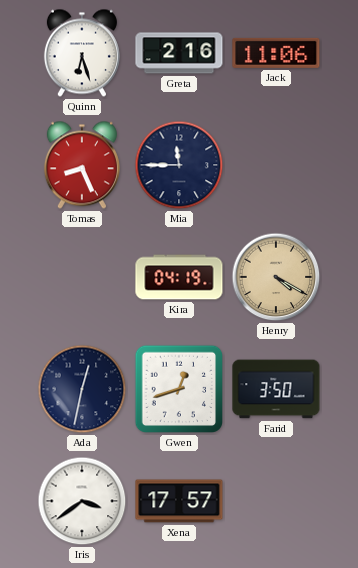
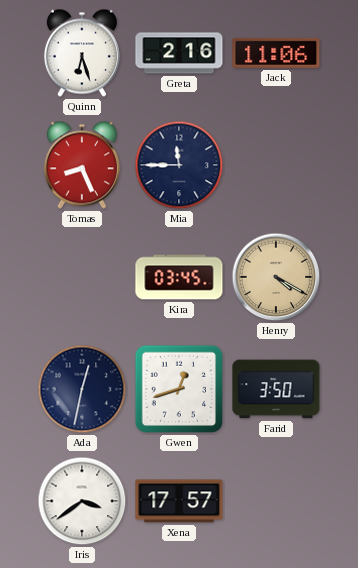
Kira: 04:19 -> 03:45 (179, 277)
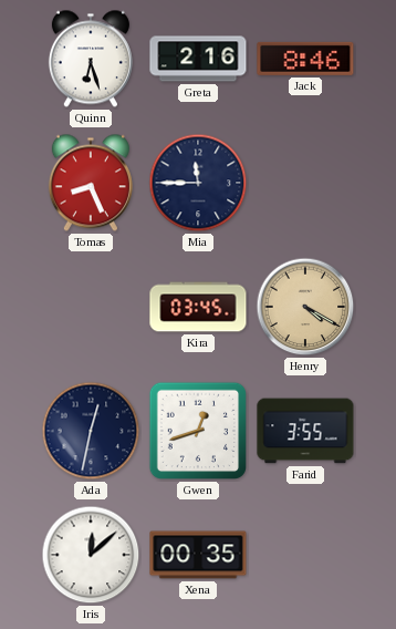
Jack: 11:06 -> 8:46 (305, 59)
Farid: 3:50 -> 3:55 (305, 431)
Iris: 3:39 -> 12:08 (91, 555)
Xena: 17:57 -> 00:35 (198, 555)
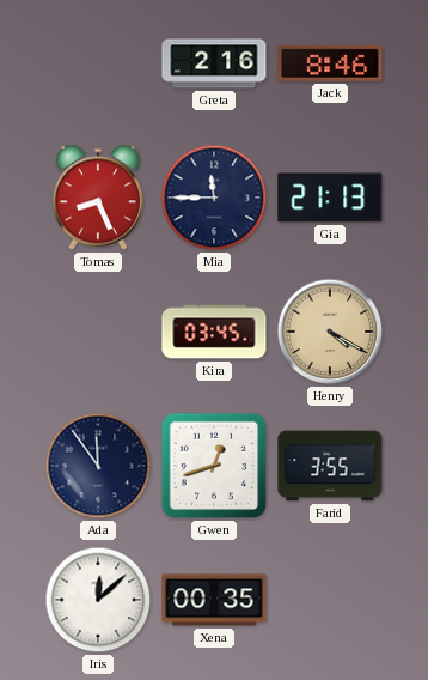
Quinn: 6:27 -> none (91, 59)
Gia: none -> 21:13 (330, 198)
Ada: 12:32 -> 11:54 (98, 466)
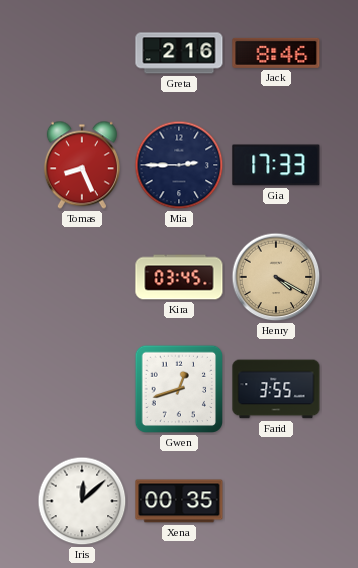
Mia: 11:45 -> 2:45 (179, 165)
Gia: 21:13 -> 17:33 (276, 165)
Ada: 11:54 -> none (98, 466)
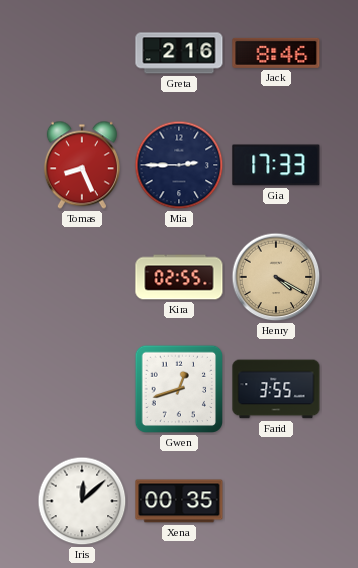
Kira: 03:45 -> 02:55 (179, 277)
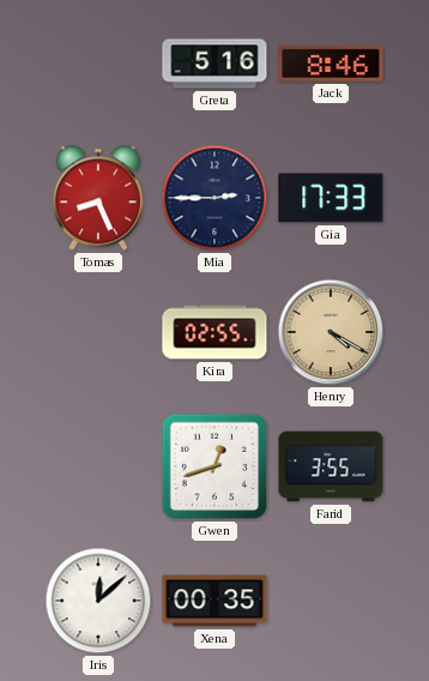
Greta: 2:16 -> 5:16 (214, 64)
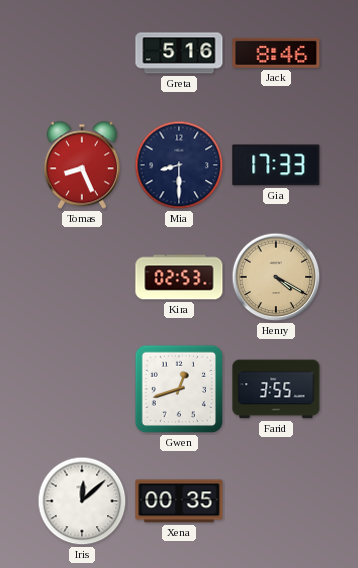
Mia: 2:45 -> 8:30 (179, 165)
Kira: 02:55 -> 02:53 (179, 277)
